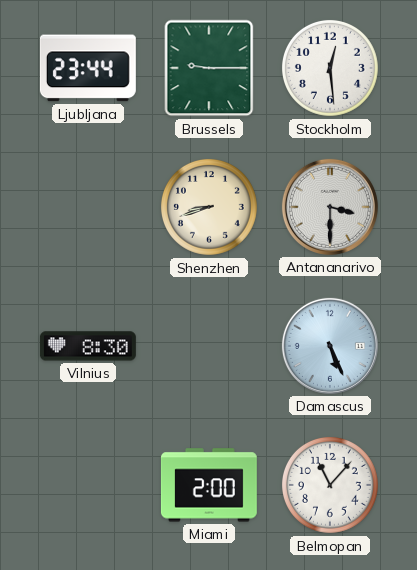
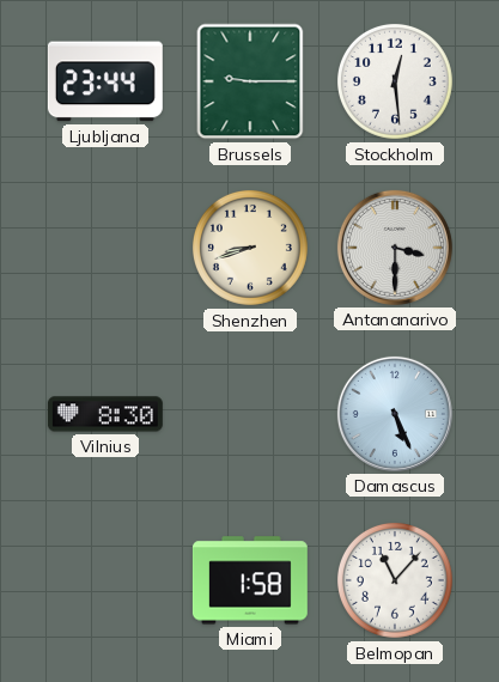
Miami: 2:00 -> 1:58 (250, 580)
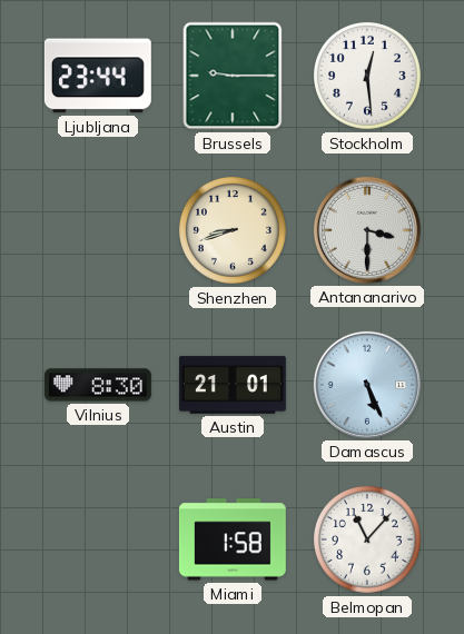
Austin: none -> 21:01 (233, 385)
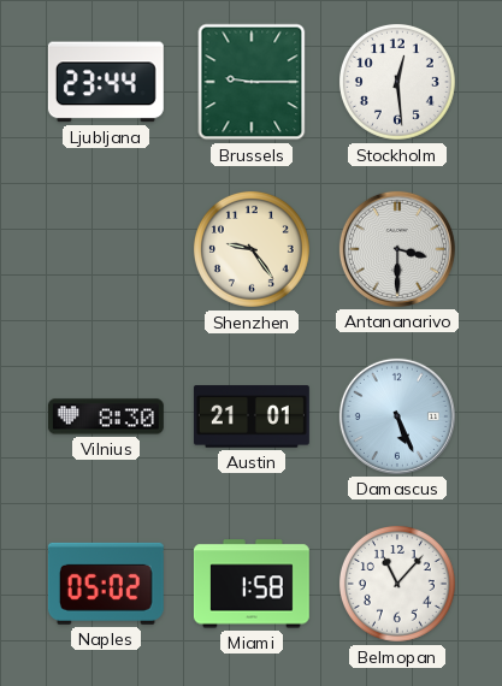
Shenzhen: 8:42 -> 9:24 (252, 249)
Naples: none -> 05:02 (106, 584)
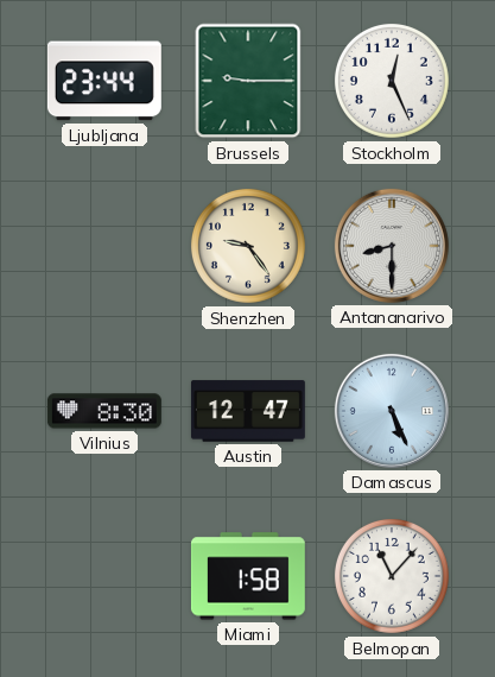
Stockholm: 12:29 -> 12:26 (392, 81)
Antananarivo: 3:30 -> 8:30 (392, 246)
Austin: 21:01 -> 12:47 (248, 411)
Naples: 05:02 -> none (106, 584)
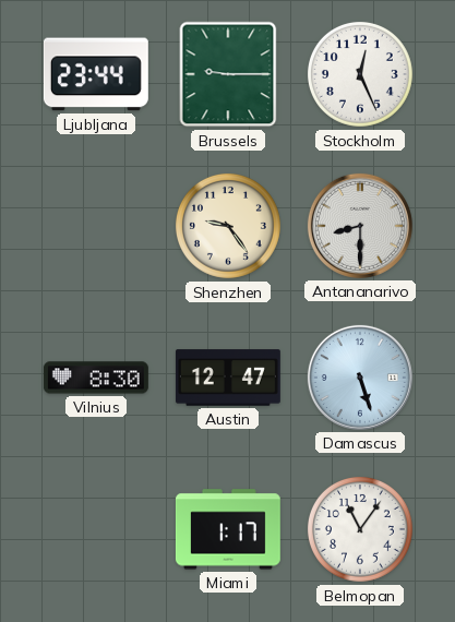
Damascus: 5:26 -> 5:27 (360, 378)
Miami: 1:58 -> 1:17 (228, 529)
Belmopan: 11:07 -> 11:06 (360, 529)
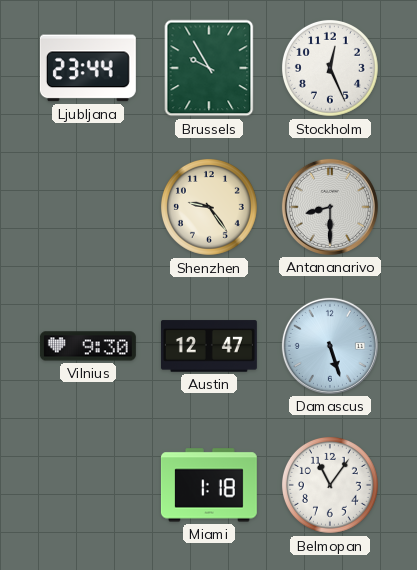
Brussels: 9:15 -> 9:55 (209, 68)
Vilnius: 8:30 -> 9:30 (88, 346)
Miami: 1:17 -> 1:18 (209, 485)
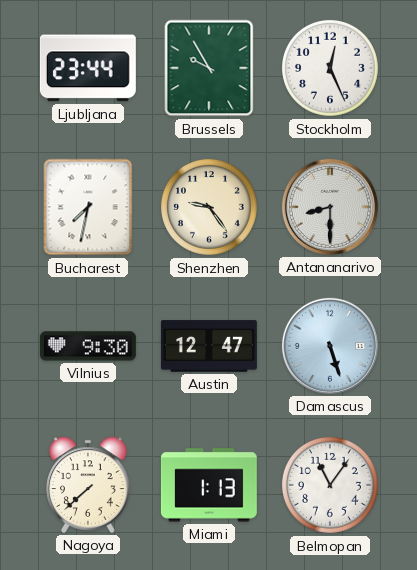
Bucharest: none -> 7:32 (88, 207)
Nagoya: none -> 7:38 (88, 485)
Miami: 1:18 -> 1:13 (209, 485)
